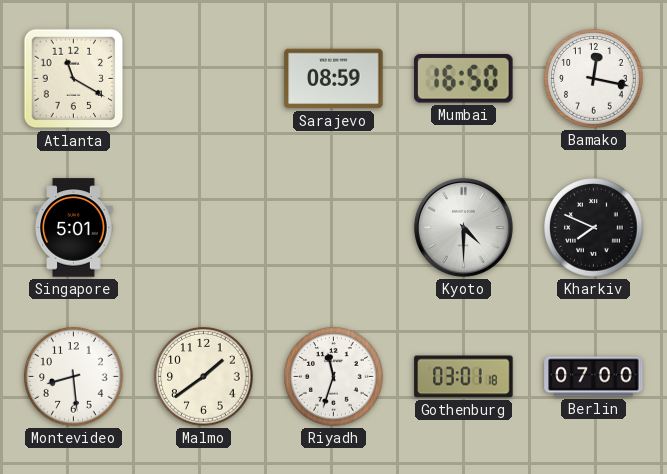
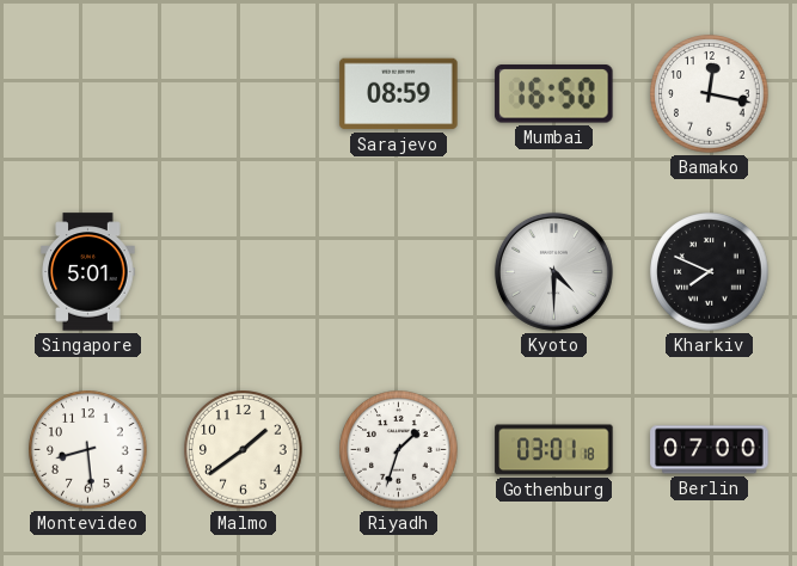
Atlanta: 11:20 -> none (74, 79)
Riyadh: 11:33 -> 1:33 (399, 450)
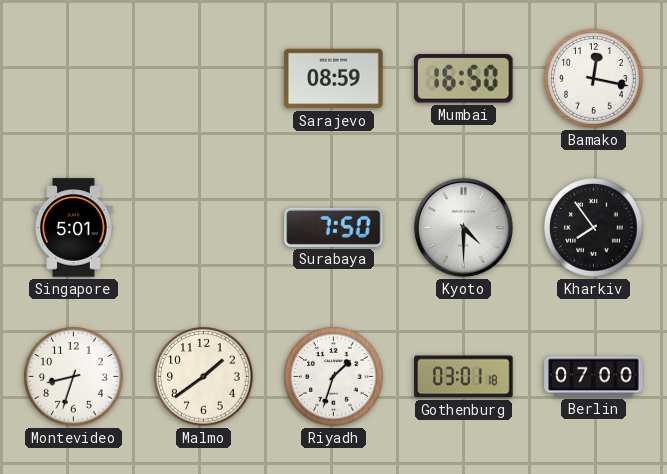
Surabaya: none -> 7:50 (334, 227)
Kharkiv: 7:49 -> 7:54 (594, 228)
Montevideo: 8:29 -> 8:33 (74, 377)
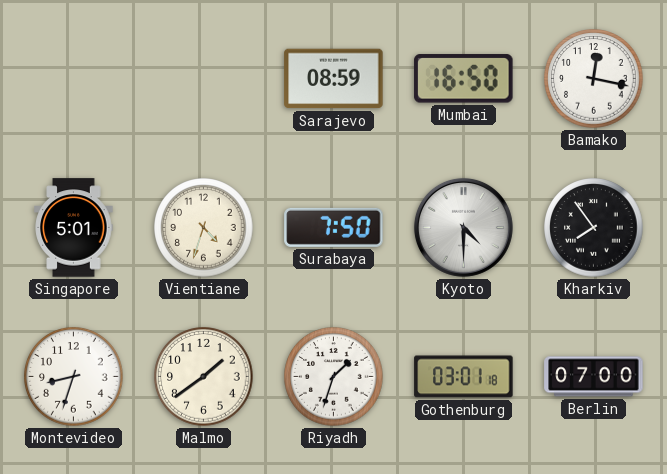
Vientiane: none -> 4:33 (204, 228)
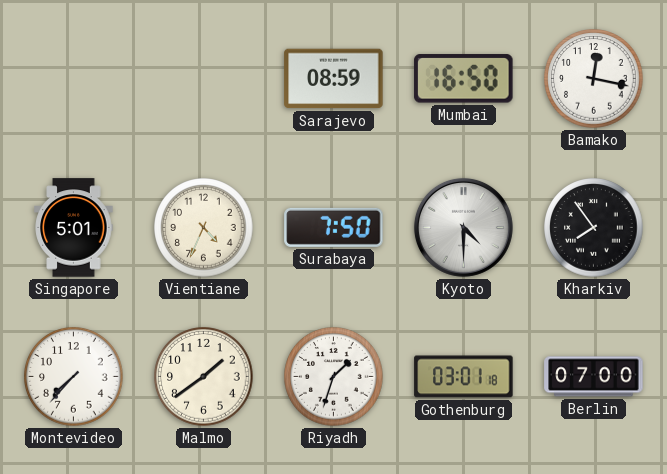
Vientiane: 4:33 -> 4:34 (204, 228)
Montevideo: 8:33 -> 7:37 (74, 377)
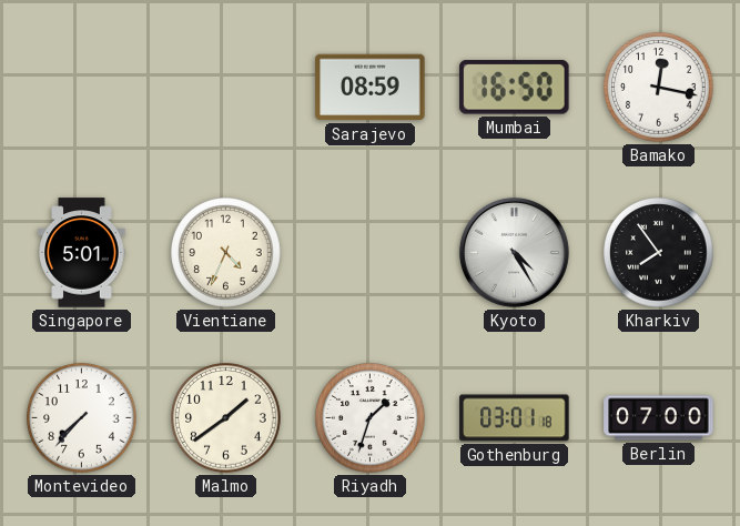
Surabaya: 7:50 -> none (334, 227)
Kyoto: 4:30 -> 4:25 (514, 252)
